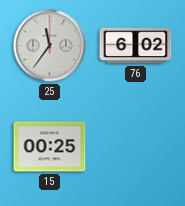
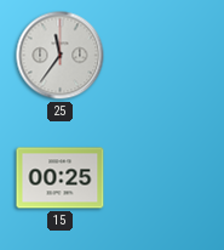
76: 6:02 -> none (136, 46)
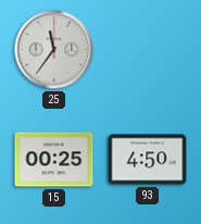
93: none -> 4:50 (148, 160)
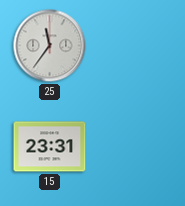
15: 00:25 -> 23:31 (50, 147)
93: 4:50 -> none (148, 160)
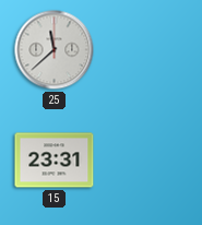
25: 11:36 -> 11:38 (55, 50)
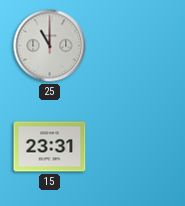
25: 11:38 -> 11:00 (50, 46)
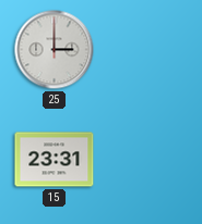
25: 11:00 -> 3:00 (55, 50)
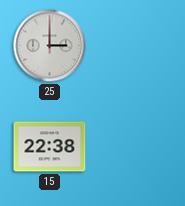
15: 23:31 -> 22:38 (50, 147)
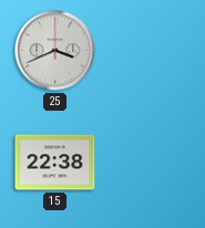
25: 3:00 -> 3:41 (55, 51)
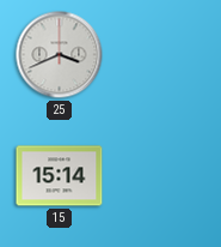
15: 22:38 -> 15:14 (60, 176)
